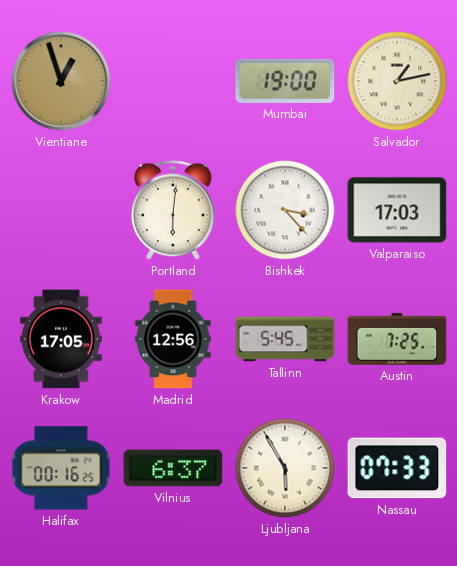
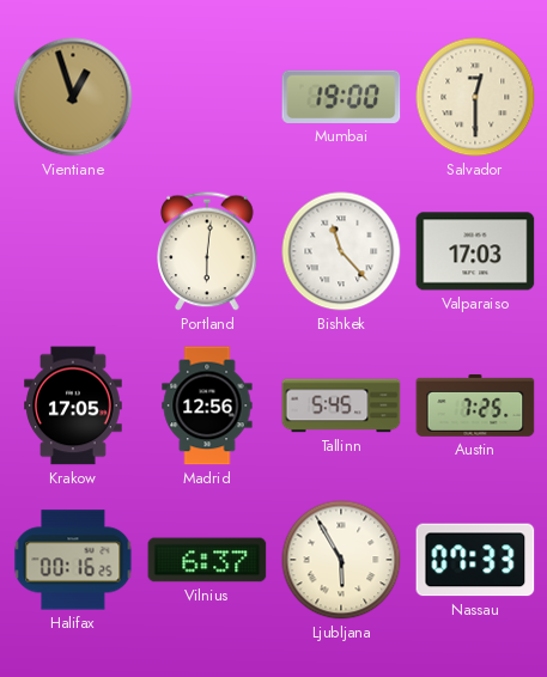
Salvador: 1:13 -> 12:30 (475, 97)
Bishkek: 3:23 -> 11:23 (341, 251)
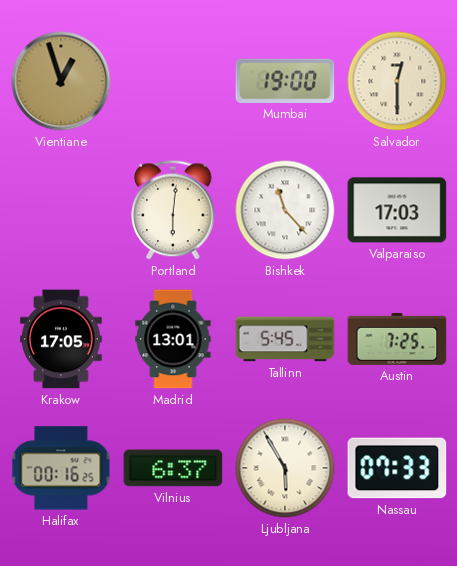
Madrid: 12:56 -> 13:01 (173, 339)
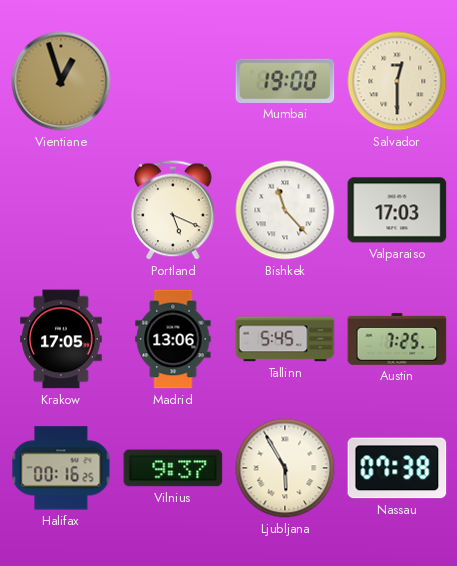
Portland: 6:01 -> 5:19 (173, 210)
Madrid: 13:01 -> 13:06 (173, 339)
Vilnius: 6:37 -> 9:37 (173, 468)
Nassau: 07:33 -> 07:38 (397, 468)
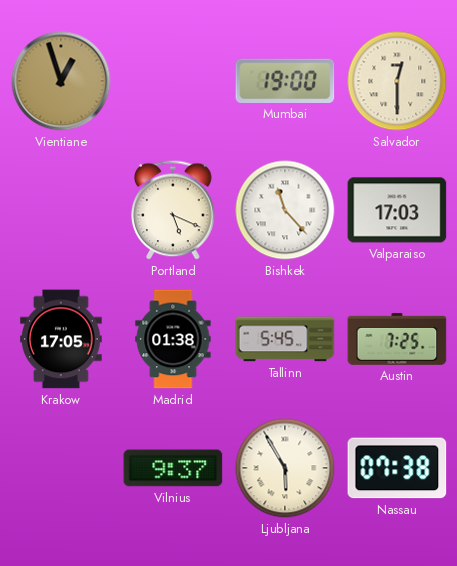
Madrid: 13:06 -> 01:38 (173, 339)
Halifax: 00:16 -> none (61, 468)
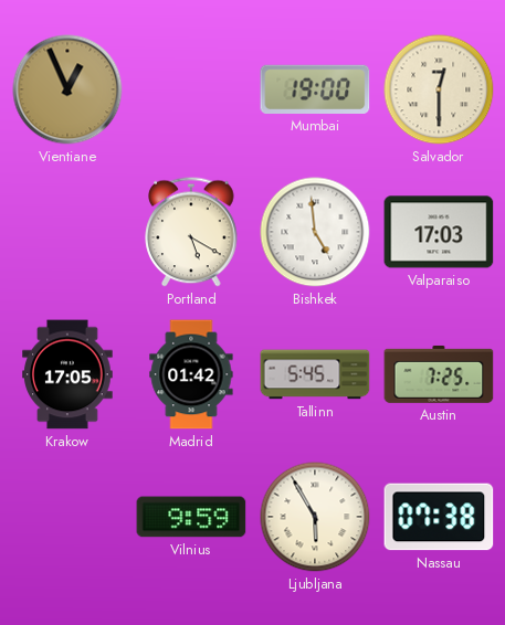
Vientiane: 12:57 -> 12:56 (67, 89)
Portland: 5:19 -> 5:20 (191, 232)
Bishkek: 11:23 -> 4:59 (315, 232)
Madrid: 01:38 -> 01:42 (191, 374)
Vilnius: 9:37 -> 9:59 (191, 517)
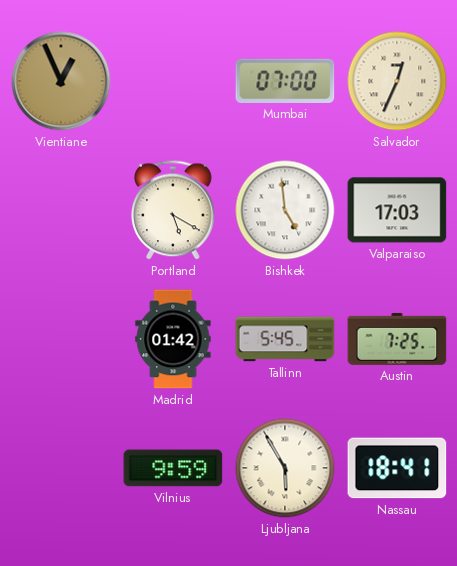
Mumbai: 19:00 -> 07:00 (285, 81)
Salvador: 12:30 -> 12:34 (397, 81)
Krakow: 17:05 -> none (67, 374)
Nassau: 07:38 -> 18:41 (397, 468)
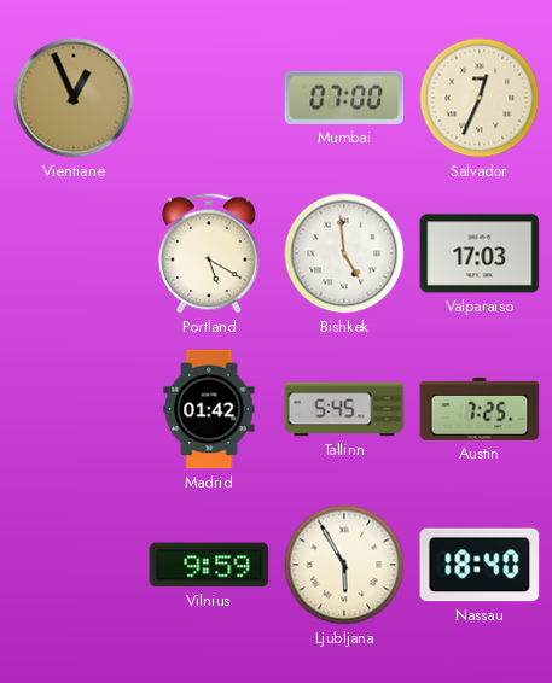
Nassau: 18:41 -> 18:40 (480, 565)
